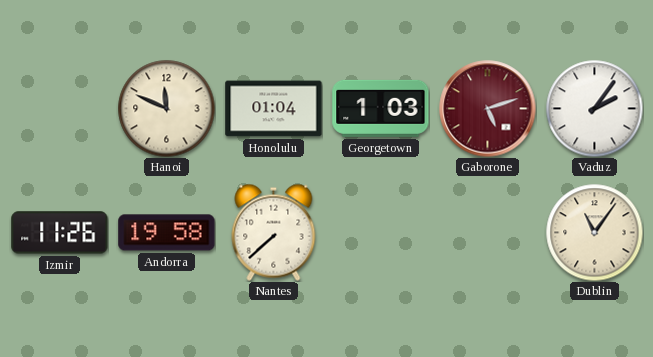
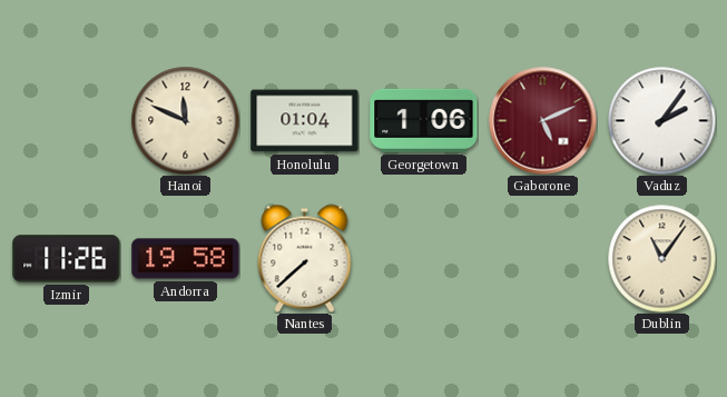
Georgetown: 1:03 -> 1:06 (424, 120)
Gaborone: 5:12 -> 5:11 (543, 121)
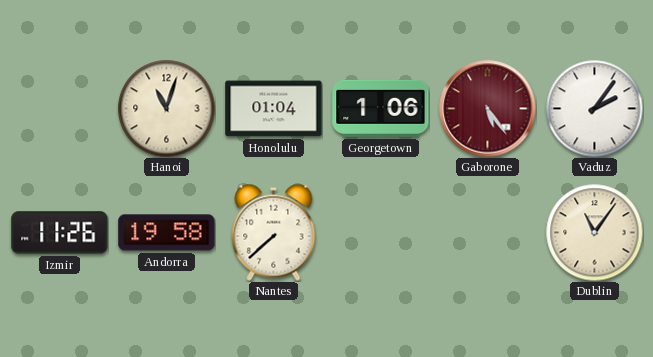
Hanoi: 11:49 -> 11:03 (166, 108)
Gaborone: 5:11 -> 5:24 (488, 109)
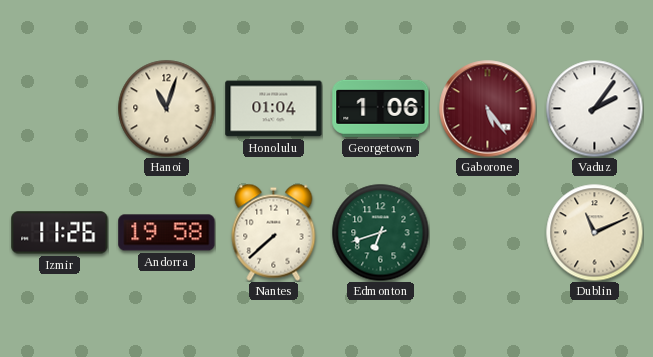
Edmonton: none -> 6:42 (380, 232)
Dublin: 11:06 -> 11:11 (594, 232)
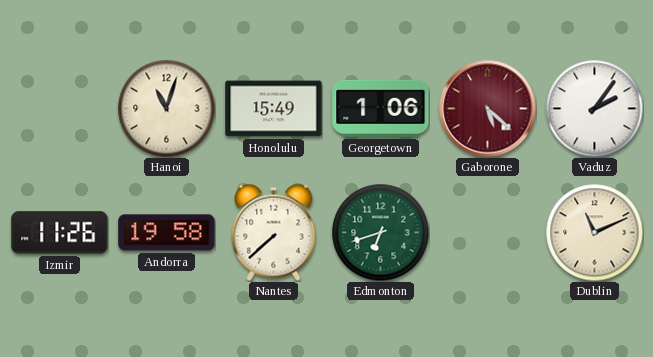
Honolulu: 01:04 -> 15:49 (274, 109)
Gaborone: 5:24 -> 5:22 (488, 109)
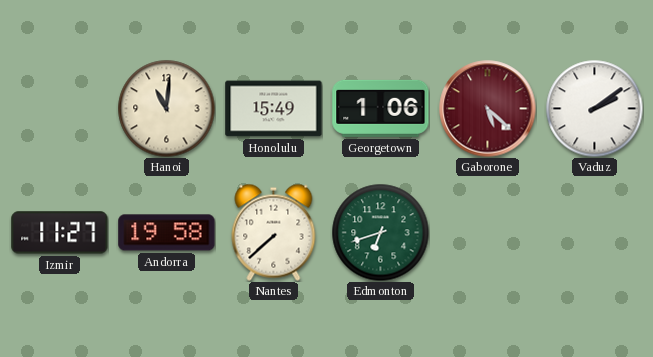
Hanoi: 11:03 -> 11:01 (166, 108)
Vaduz: 2:06 -> 2:09 (594, 108)
Izmir: 11:26 -> 11:27 (60, 233)
Dublin: 11:11 -> none (594, 232)
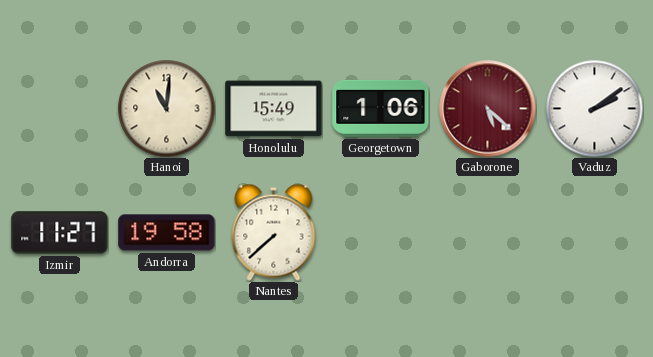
Edmonton: 6:42 -> none (380, 232)
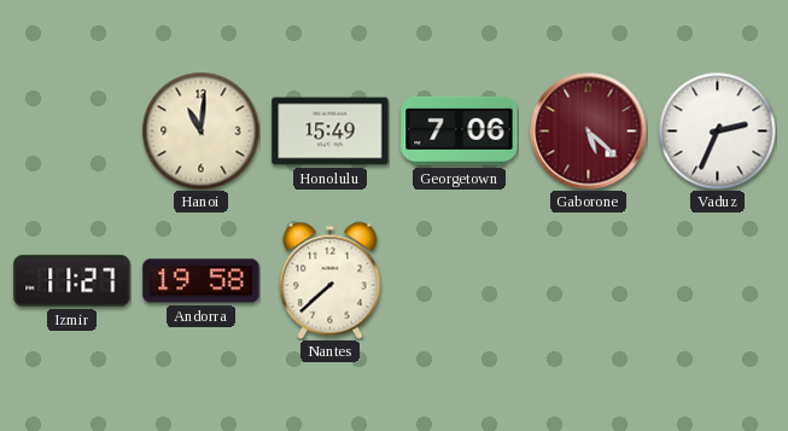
Georgetown: 1:06 -> 7:06 (460, 130)
Vaduz: 2:09 -> 2:34 (717, 130)
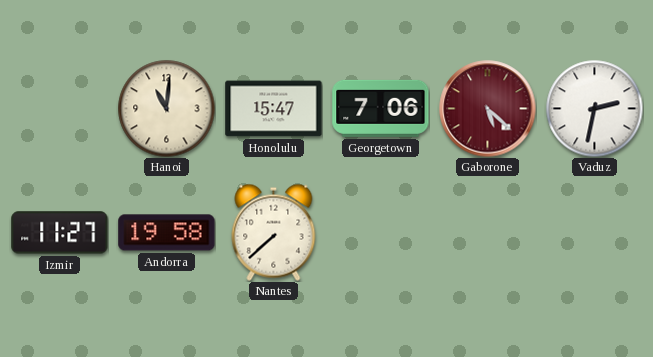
Honolulu: 15:49 -> 15:47 (274, 109)
Vaduz: 2:34 -> 2:32 (594, 108)
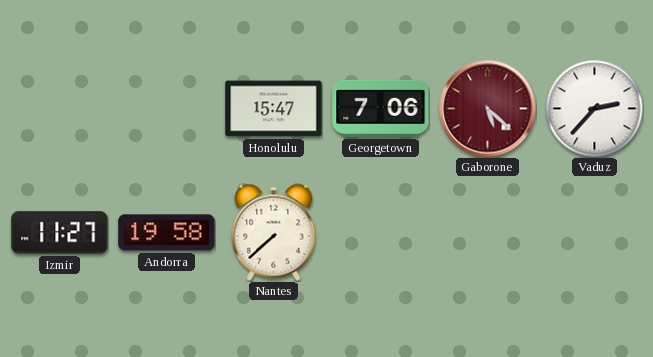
Hanoi: 11:01 -> none (166, 108)
Vaduz: 2:32 -> 2:37 (594, 108)
